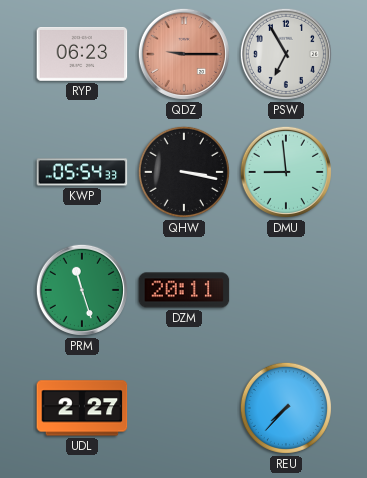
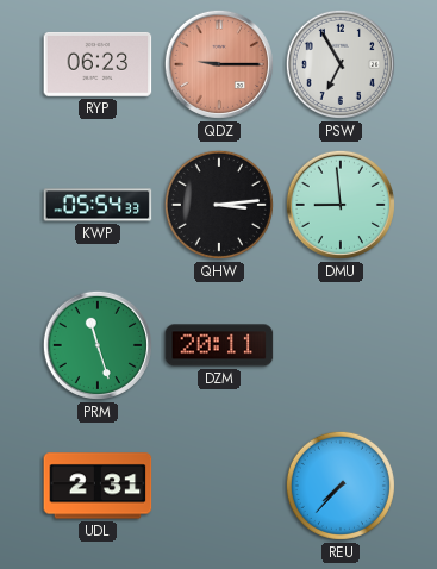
QHW: 3:17 -> 3:14 (219, 205)
UDL: 2:27 -> 2:31 (98, 486)
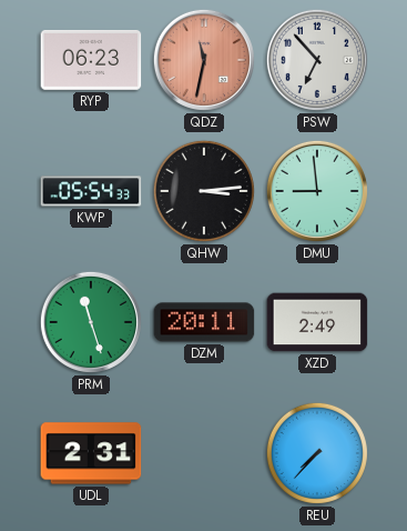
QDZ: 9:15 -> 11:32 (204, 60)
PSW: 6:55 -> 6:53 (317, 60)
XZD: none -> 2:49 (317, 322)
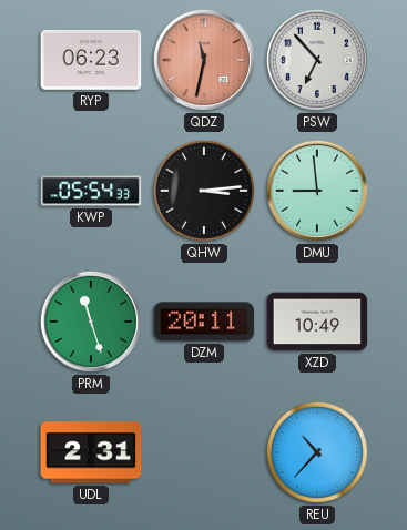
XZD: 2:49 -> 10:49 (317, 322)
REU: 7:37 -> 10:37 (317, 452)
